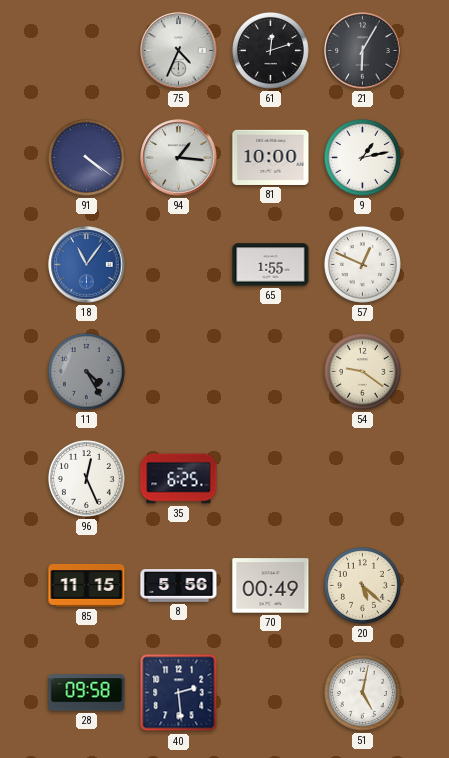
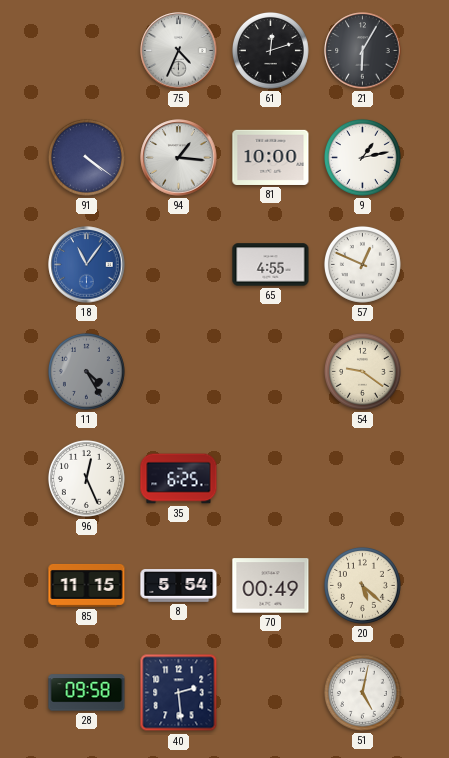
65: 1:55 -> 4:55 (271, 265)
8: 5:56 -> 5:54 (179, 586)
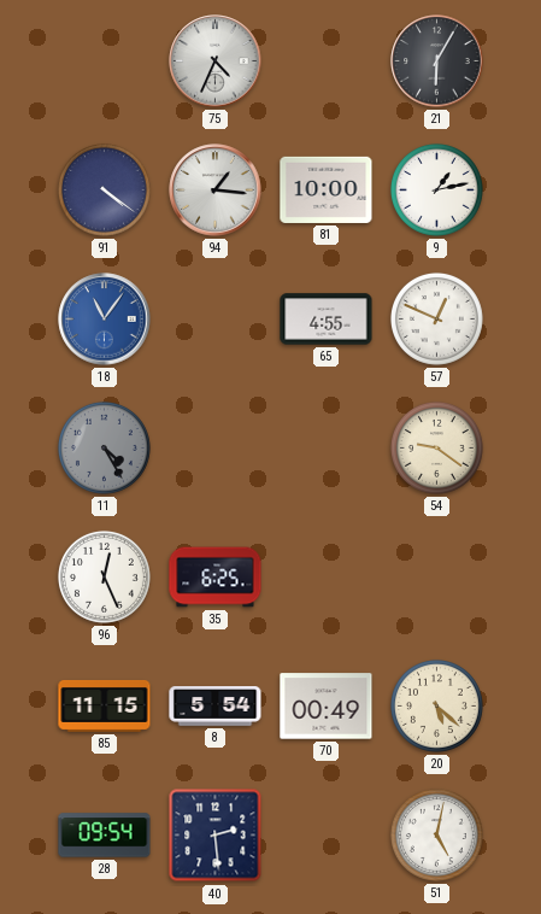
61: 12:12 -> none (270, 50)
28: 09:58 -> 09:54 (105, 836)
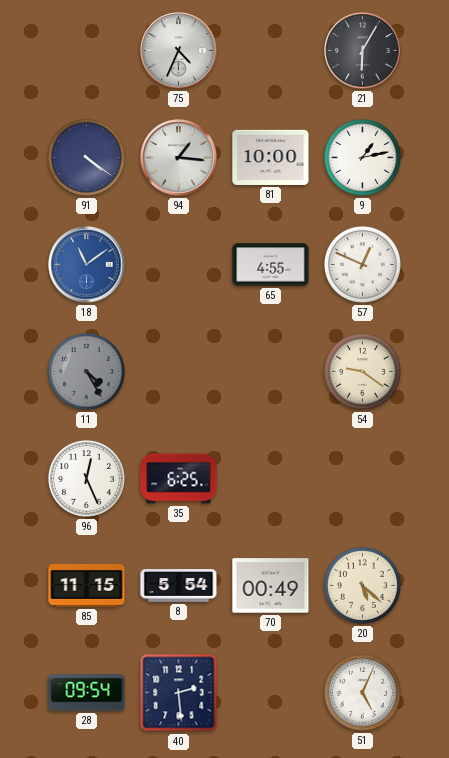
18: 11:06 -> 11:09 (87, 265)
51: 5:02 -> 5:04 (362, 692)
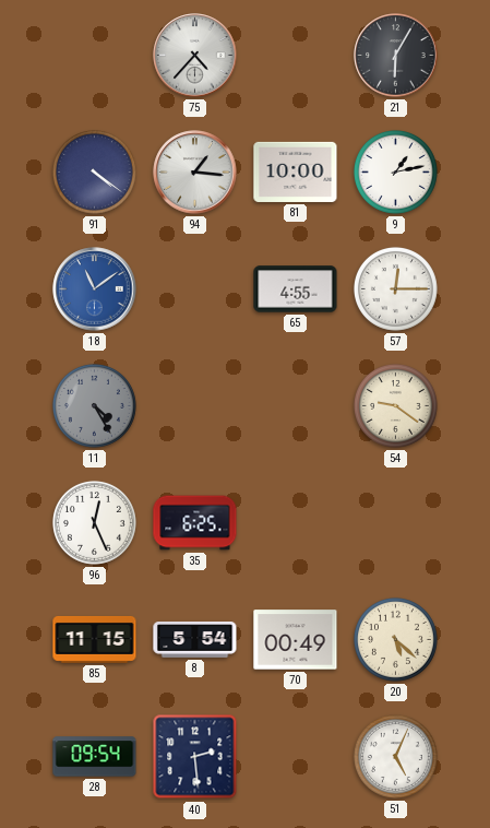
75: 4:34 -> 4:37 (195, 56)
57: 12:49 -> 12:15 (395, 288)
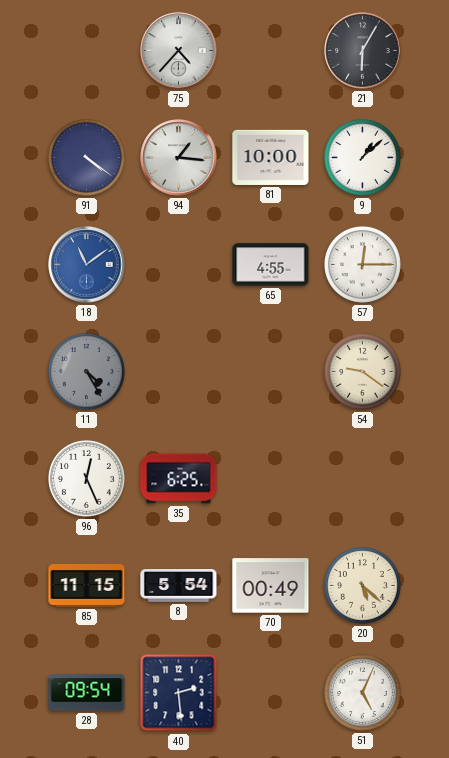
9: 1:13 -> 1:08 (362, 157)
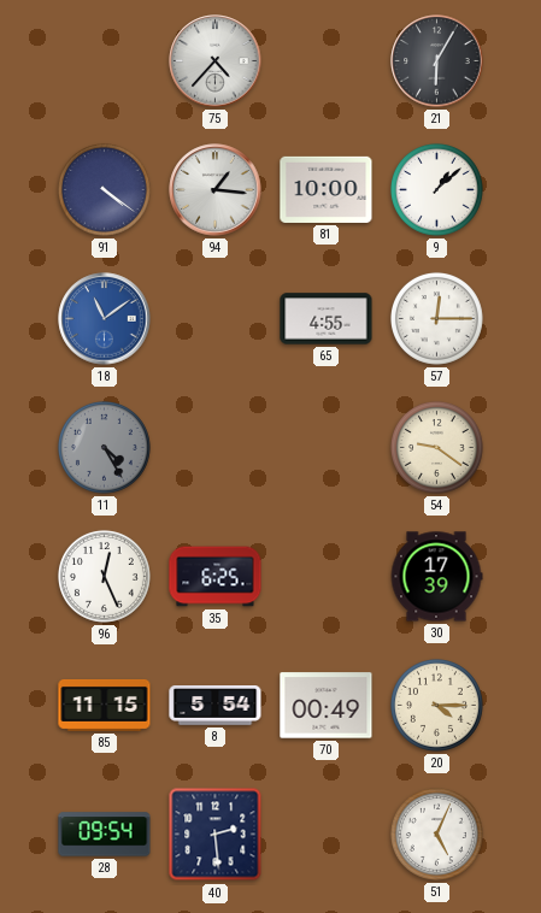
30: none -> 17:39 (436, 577)
20: 5:22 -> 4:15 (436, 705)
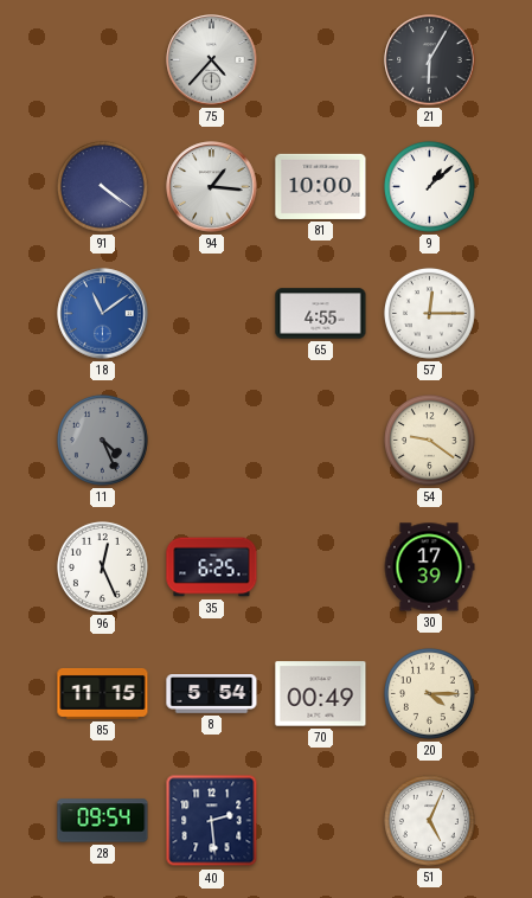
11: 4:25 -> 4:26 (102, 440)
